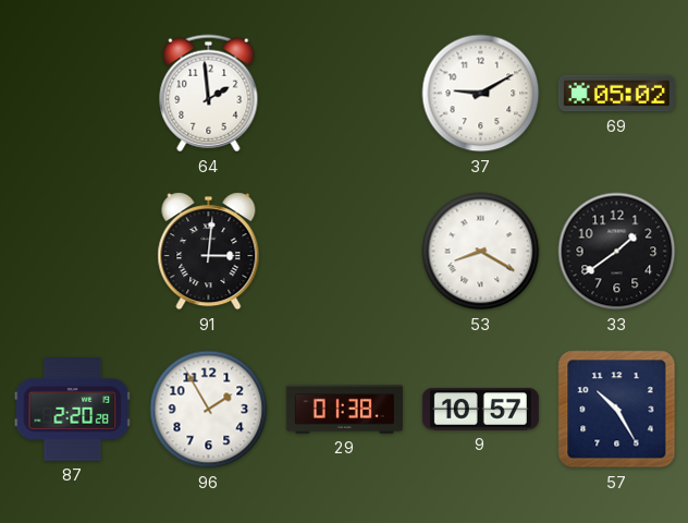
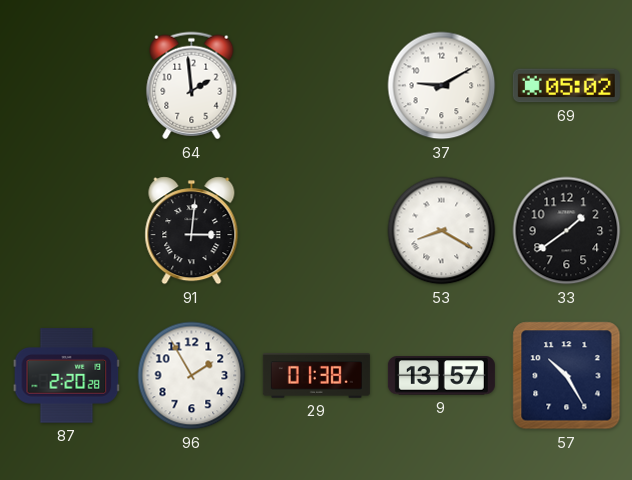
9: 10:57 -> 13:57 (441, 376)
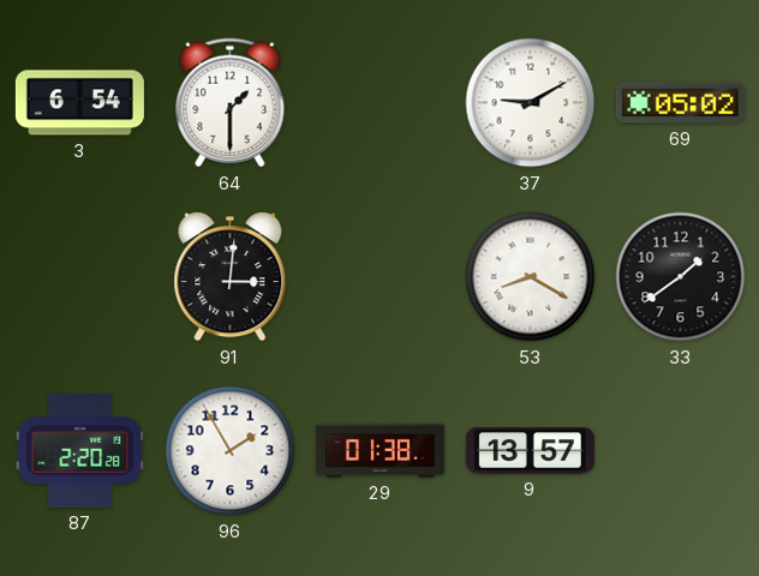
3: none -> 6:54 (79, 103)
64: 1:59 -> 1:30 (231, 103)
57: 10:25 -> none (567, 376)
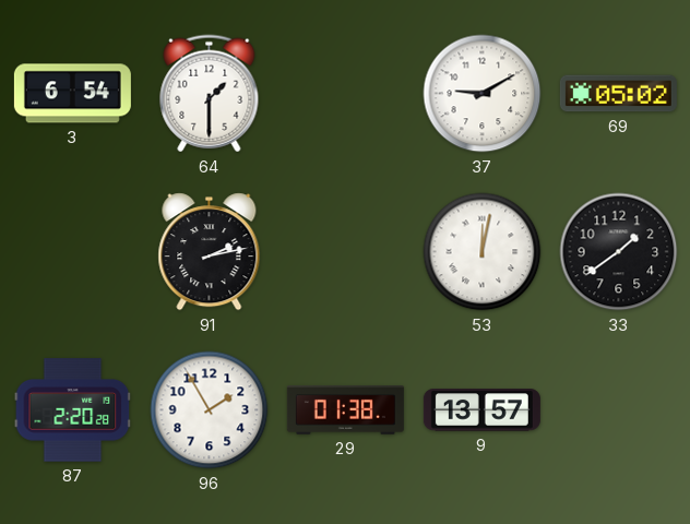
91: 3:01 -> 2:13 (210, 252)
53: 8:20 -> 12:02 (483, 252)
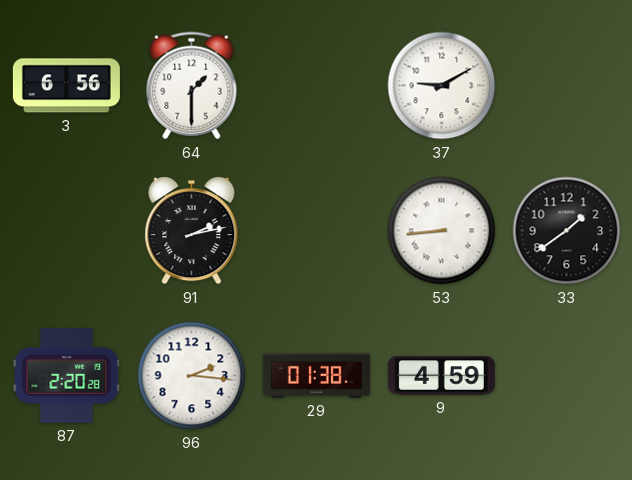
3: 6:54 -> 6:56 (66, 86)
69: 05:02 -> none (618, 94)
53: 12:02 -> 8:44 (442, 231)
96: 1:55 -> 2:16 (192, 376)
9: 13:57 -> 4:59 (441, 376)
